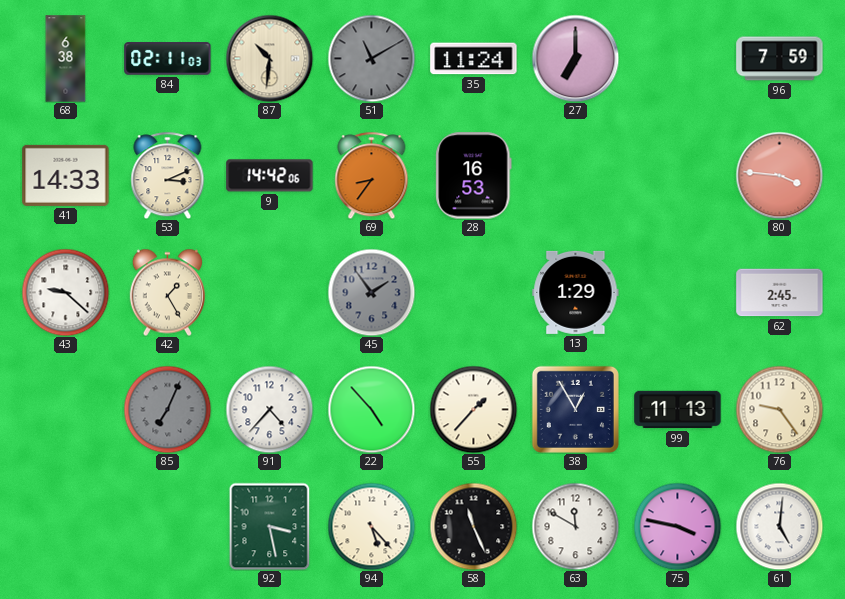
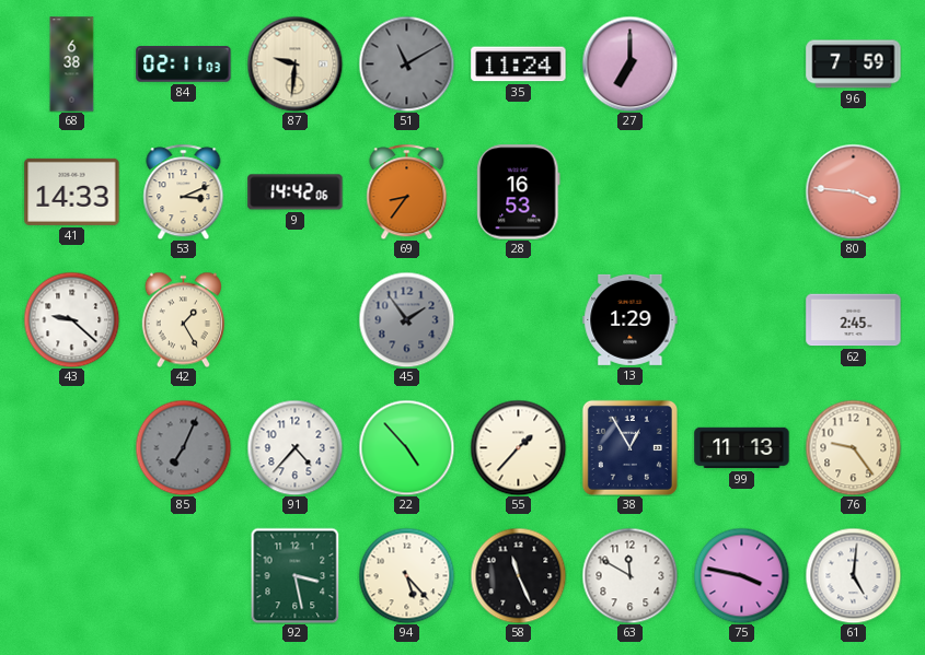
87: 10:31 -> 9:31 (294, 63)
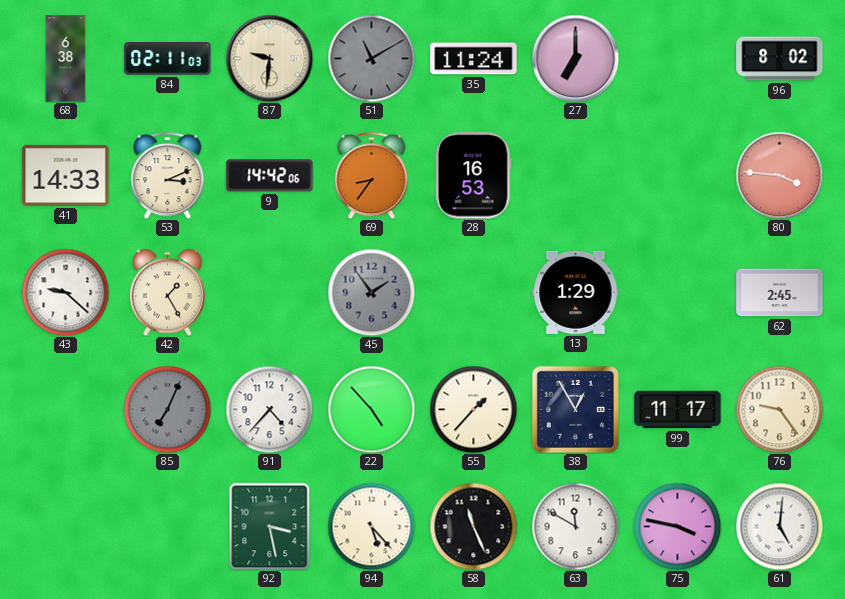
96: 7:59 -> 8:02 (780, 59)
99: 11:13 -> 11:17 (678, 410)
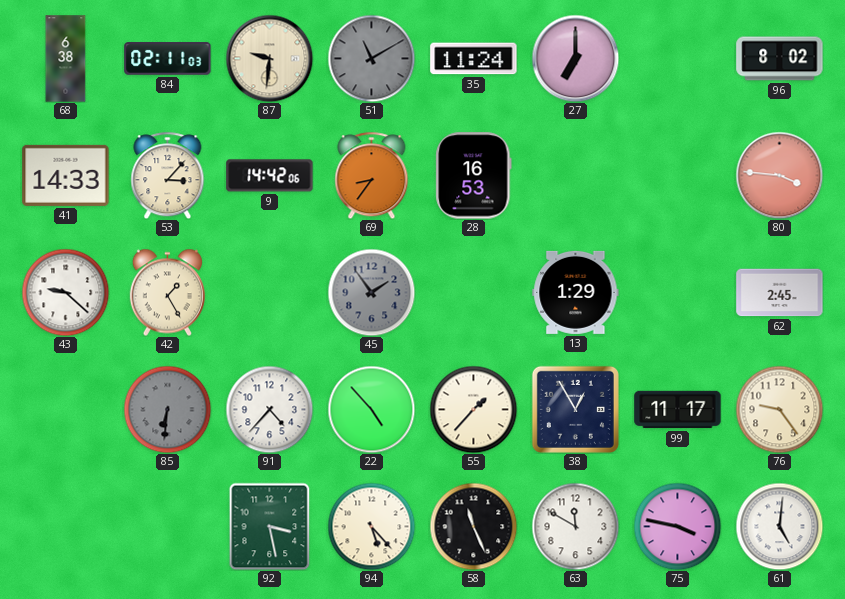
53: 3:11 -> 3:07 (168, 175)
85: 7:04 -> 6:31 (167, 409)
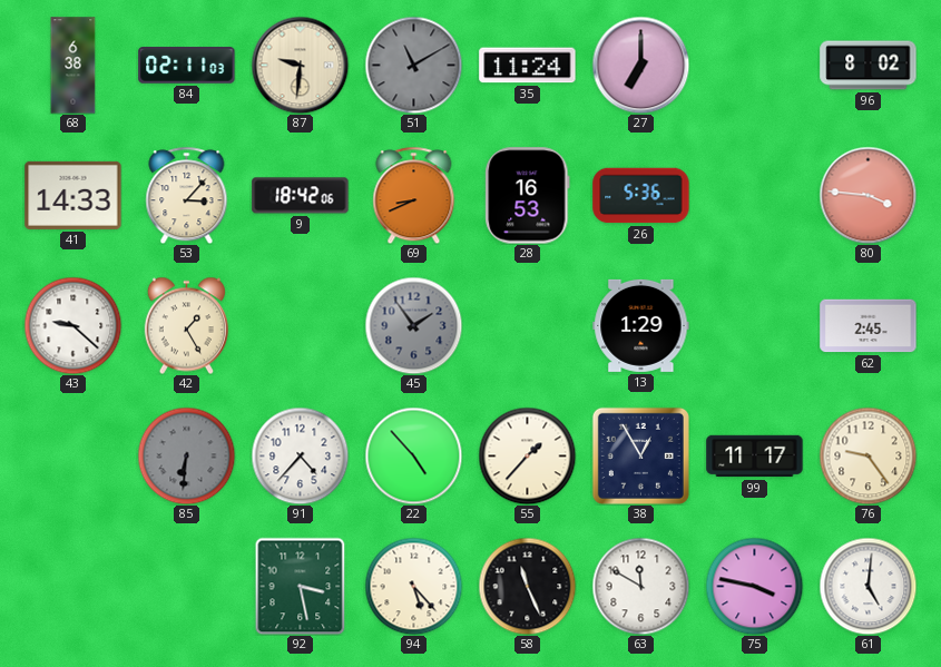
9: 14:42 -> 18:42 (301, 196)
69: 8:36 -> 8:41 (414, 195)
26: none -> 5:36 (641, 196)
